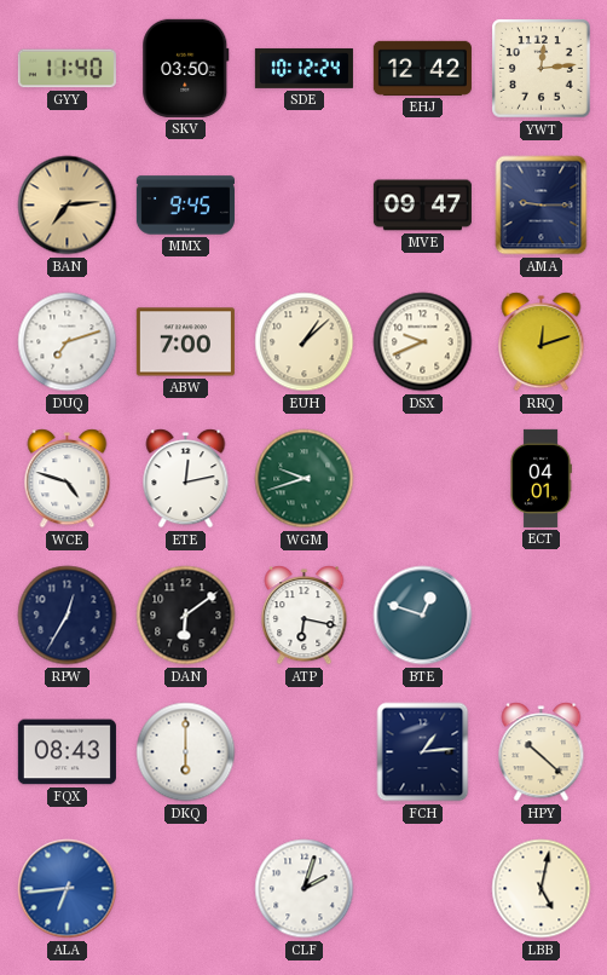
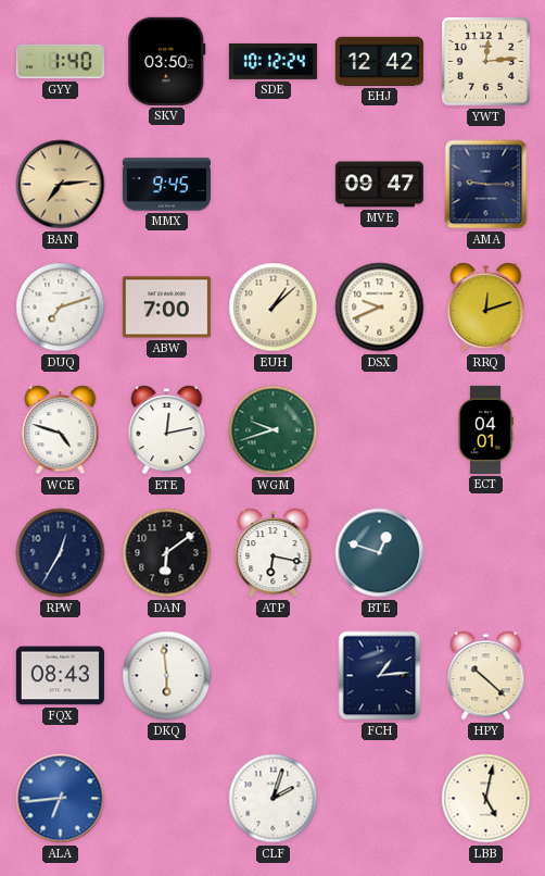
GYY: 11:40 -> 1:40 (60, 62)
DKQ: 6:00 -> 5:59 (167, 676)
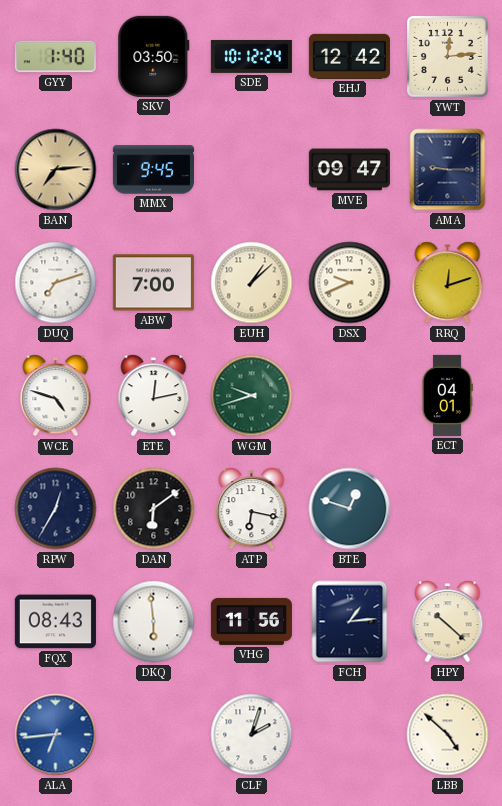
VHG: none -> 11:56 (251, 621)
LBB: 5:02 -> 4:52 (448, 735)
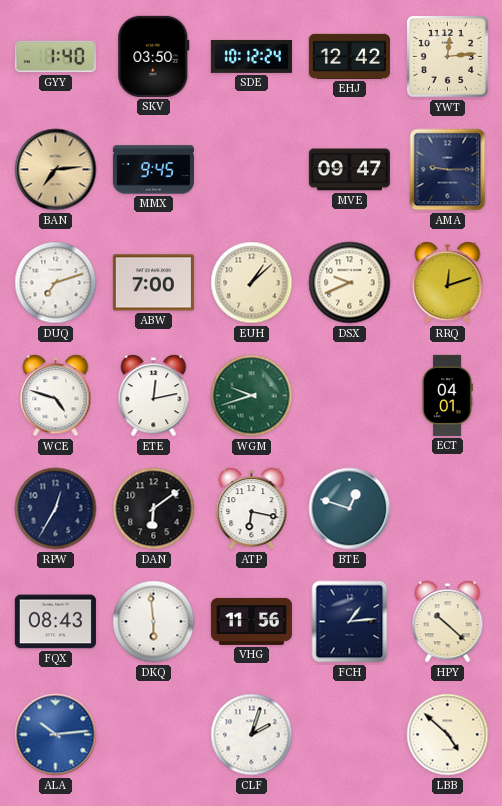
ALA: 6:44 -> 10:14 (56, 735)
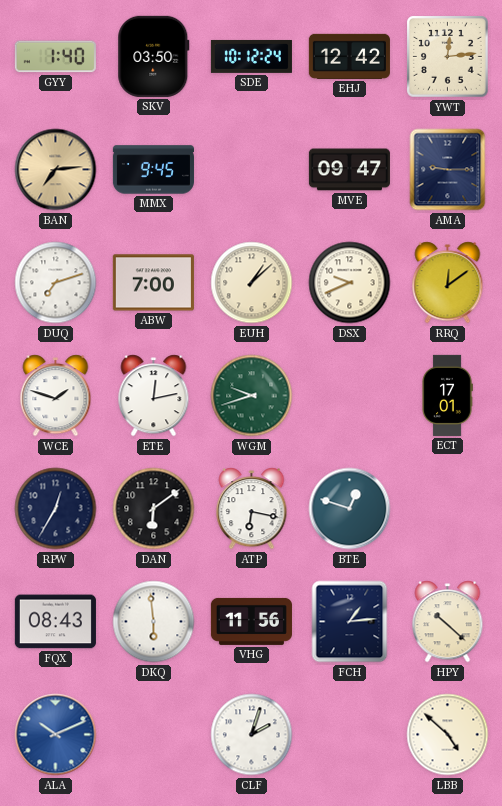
RRQ: 12:12 -> 12:09 (448, 283)
WCE: 4:48 -> 1:48 (56, 396)
ECT: 04:01 -> 17:01 (447, 395)
ALA: 10:14 -> 10:11 (56, 735)
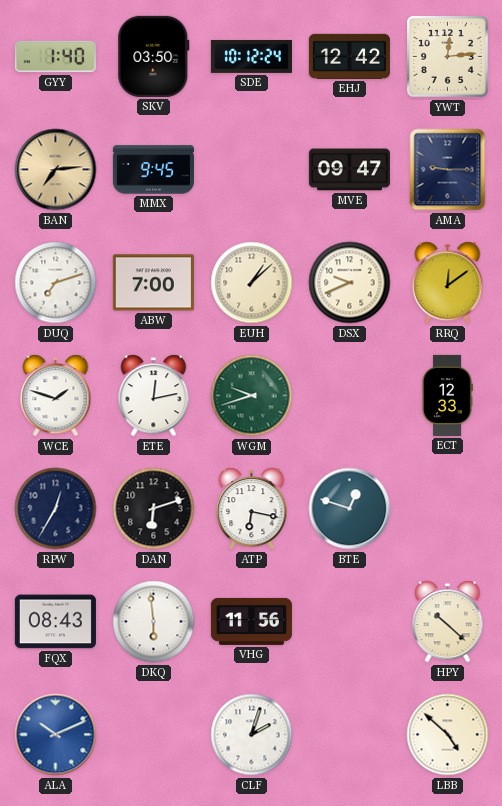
ECT: 17:01 -> 12:33 (447, 395)
DAN: 6:09 -> 6:12 (154, 509)
FCH: 1:14 -> none (350, 622)
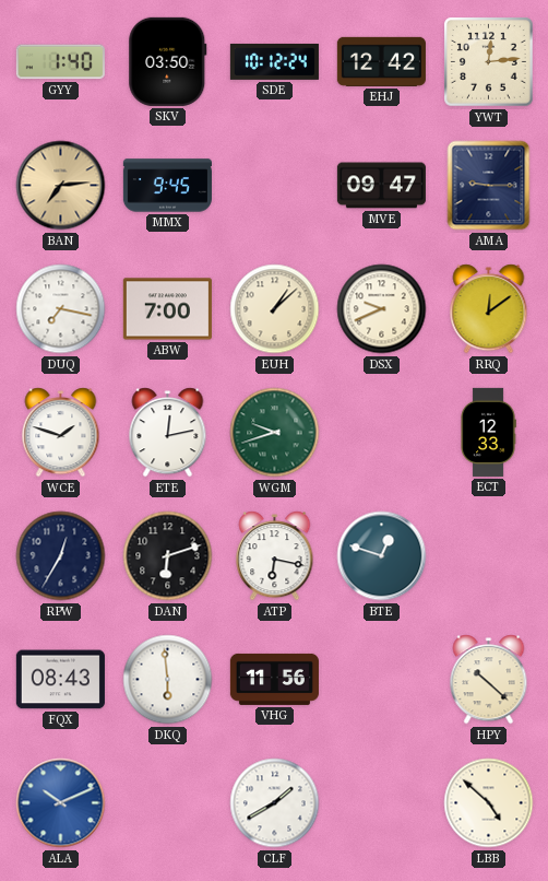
DUQ: 7:12 -> 7:17 (61, 309)
CLF: 2:03 -> 1:40 (275, 803)
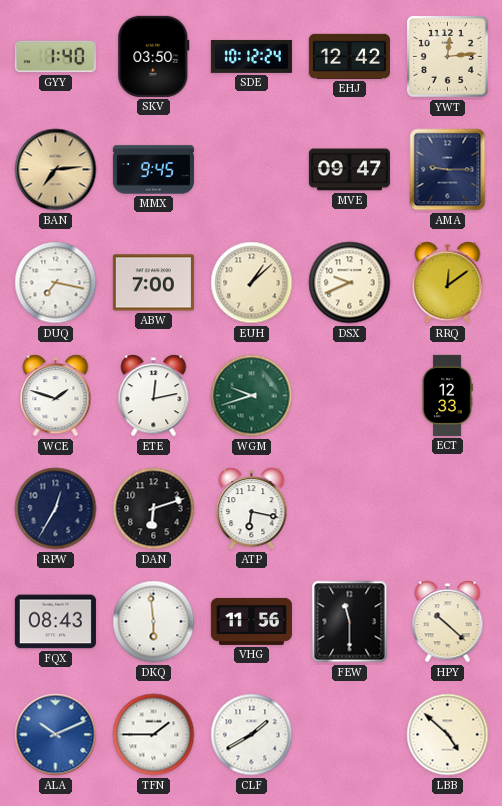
BTE: 12:48 -> none (382, 556)
FEW: none -> 11:30 (350, 622)
TFN: none -> 1:45 (154, 735)
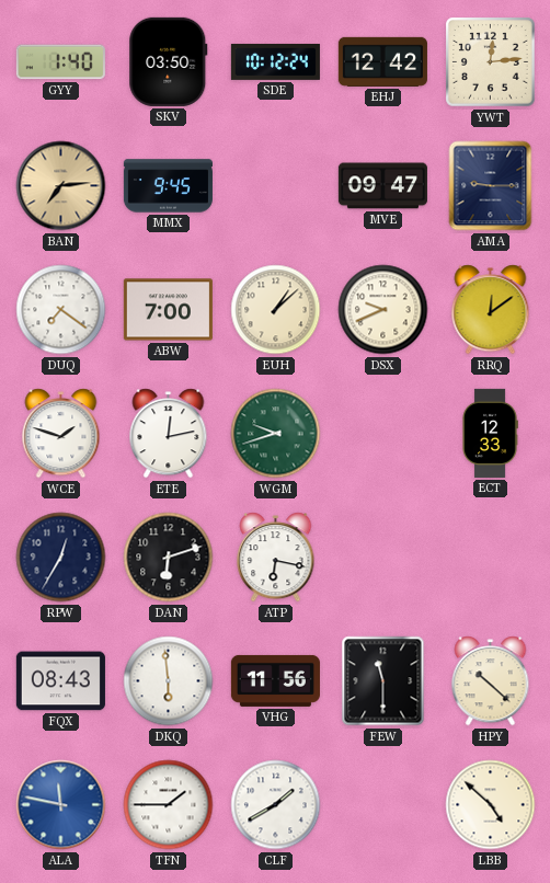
DUQ: 7:17 -> 7:21 (61, 310)
ALA: 10:11 -> 11:47 (61, 805)
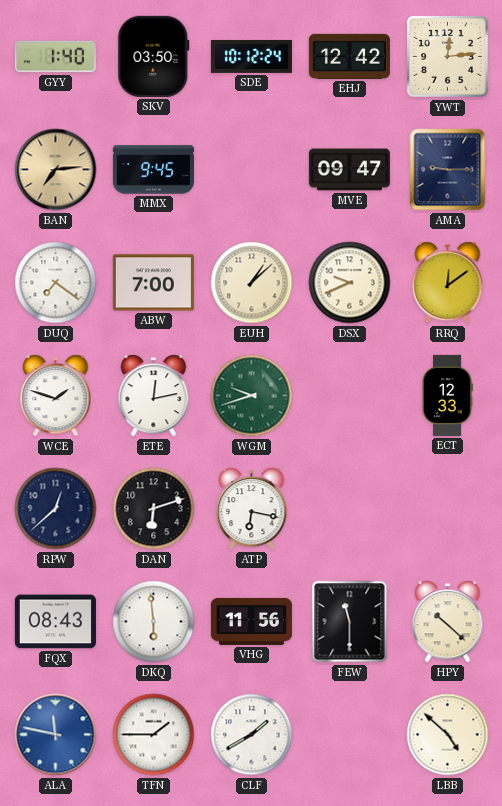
RPW: 12:35 -> 12:38 (56, 509)
